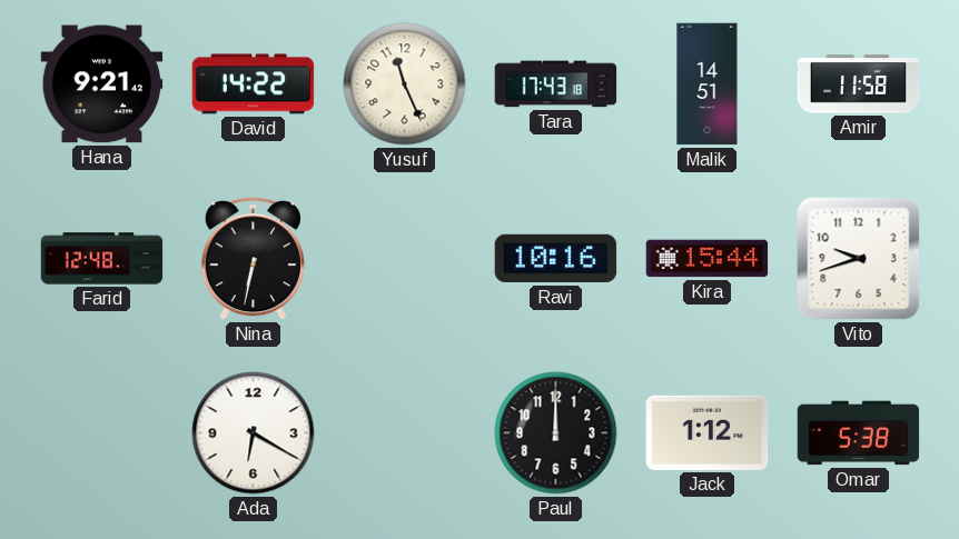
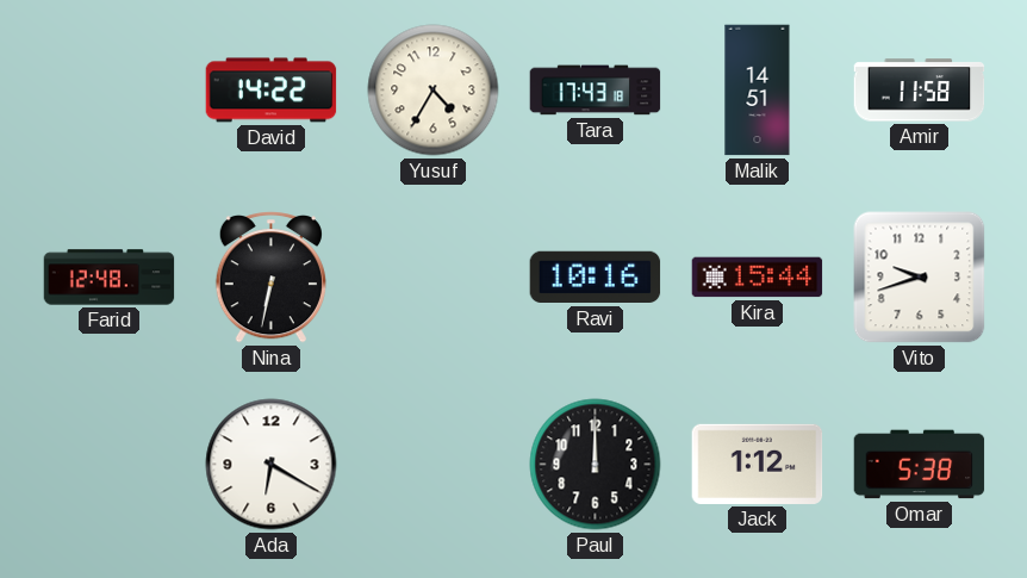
Hana: 9:21 -> none (102, 84)
Yusuf: 11:26 -> 4:35 (434, 91)
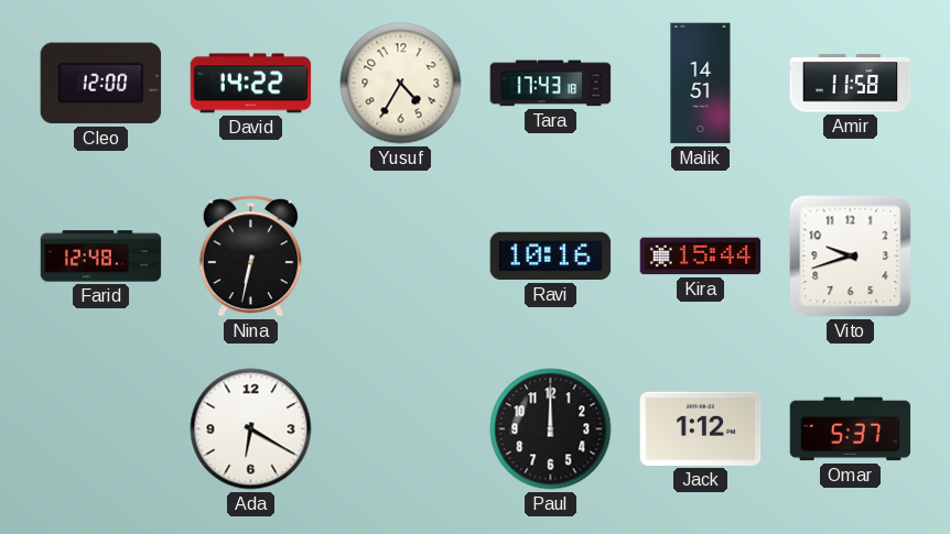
Cleo: none -> 12:00 (101, 84)
Omar: 5:38 -> 5:37 (851, 429)
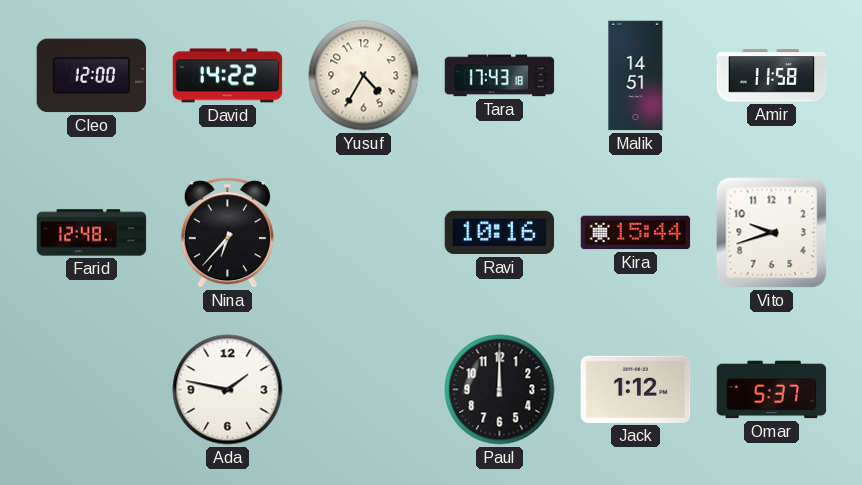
Nina: 6:32 -> 6:37 (227, 233)
Ada: 6:20 -> 1:47 (228, 390)
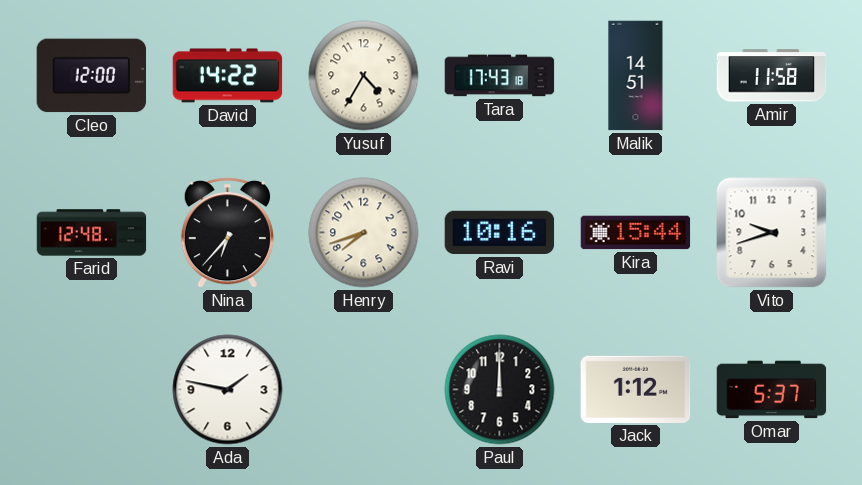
Henry: none -> 7:42 (364, 233)
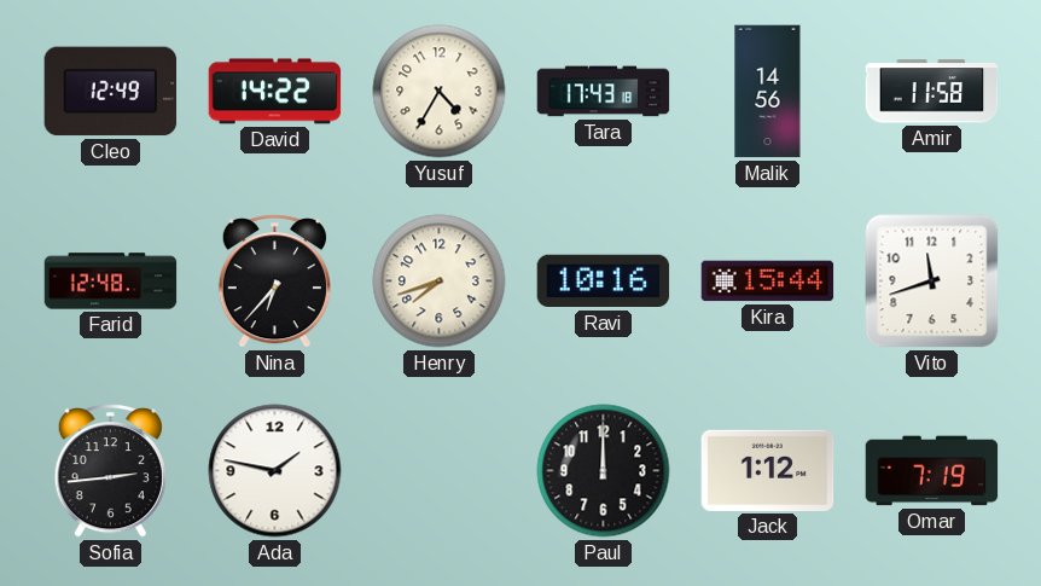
Cleo: 12:00 -> 12:49 (111, 92)
Malik: 14:51 -> 14:56 (768, 92)
Vito: 9:42 -> 11:42 (932, 282)
Sofia: none -> 2:44 (110, 471)
Omar: 5:37 -> 7:19 (932, 471)
